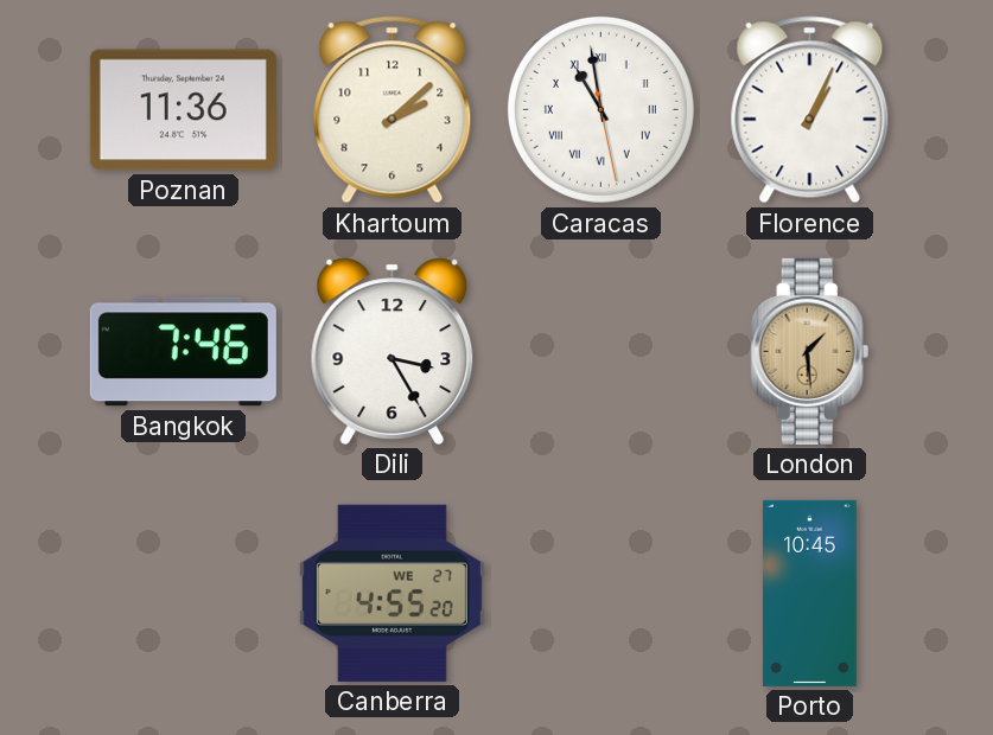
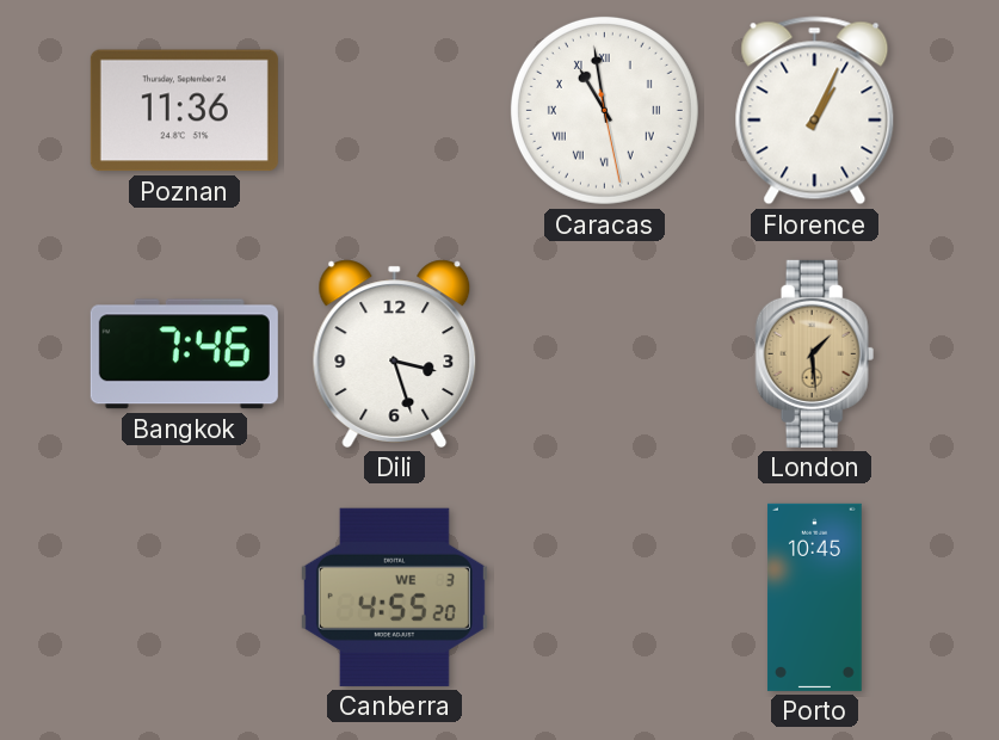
Khartoum: 2:08 -> none (393, 110)
Dili: 3:25 -> 3:27 (395, 353)
Canberra date: WE 27 -> WE 3 (394, 597)
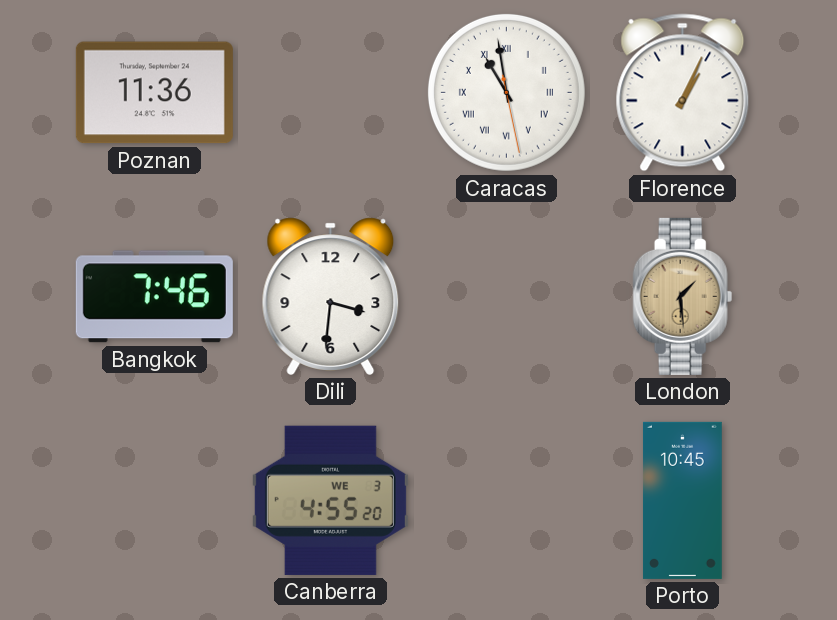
Dili: 3:27 -> 3:31 (331, 296)
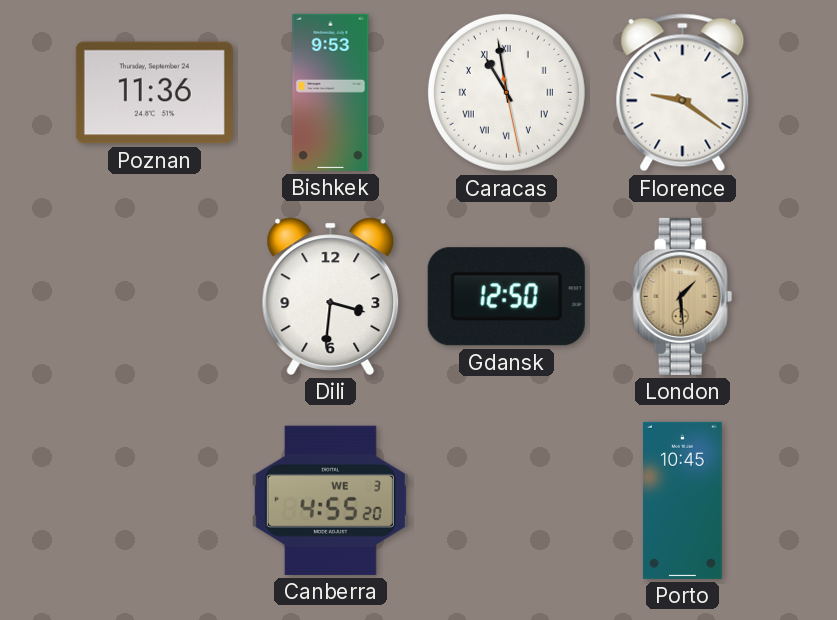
Bishkek: none -> 9:53 (331, 92)
Florence: 1:04 -> 9:21 (683, 93)
Bangkok: 7:46 -> none (154, 297)
Gdansk: none -> 12:50 (506, 297)
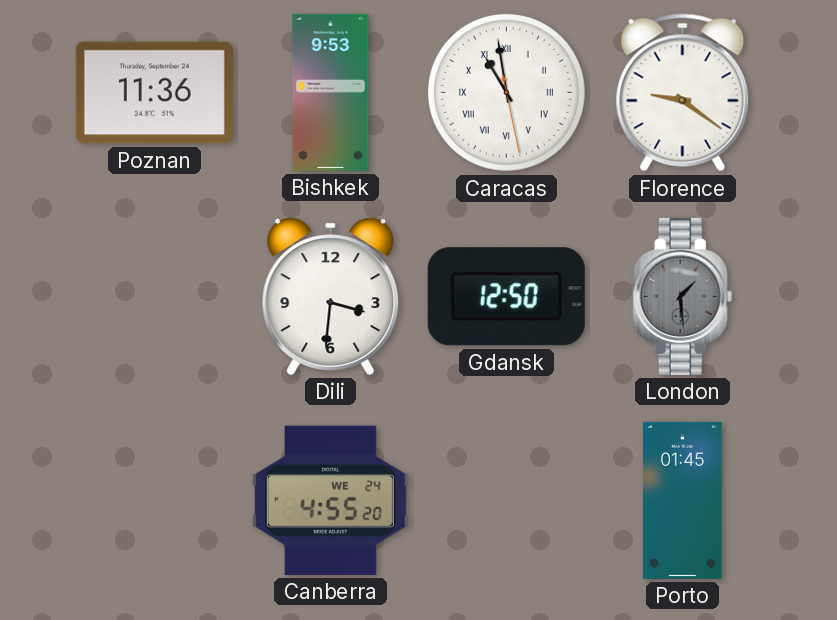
London dial: champagne -> grey (683, 296)
Canberra date: WE 3 -> WE 24 (330, 500)
Porto: 10:45 -> 01:45 (682, 500)
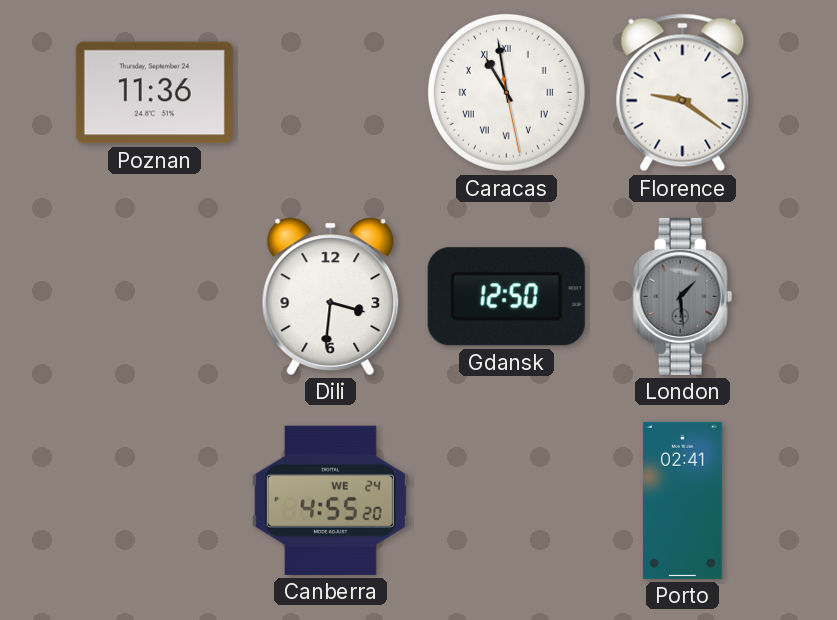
Bishkek: 9:53 -> none (331, 92)
Porto: 01:45 -> 02:41 (682, 500)
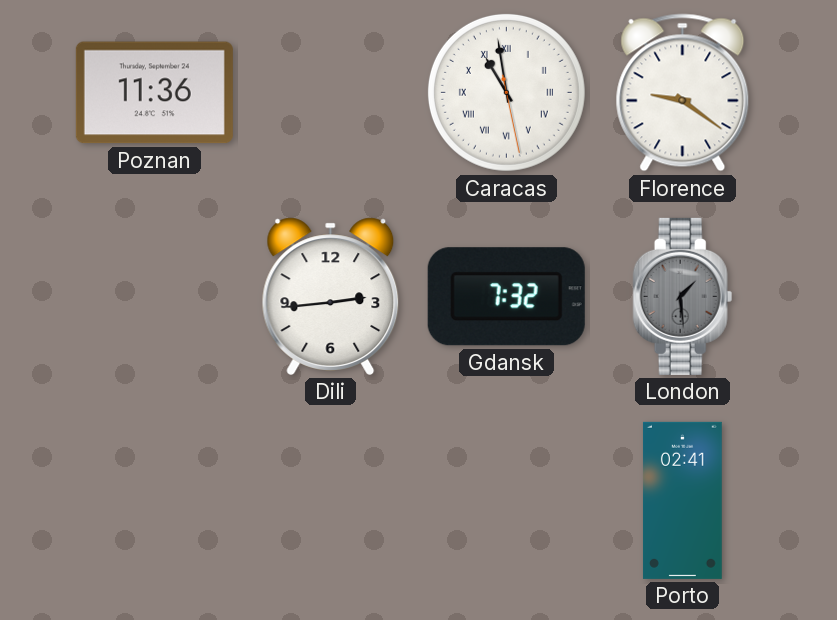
Dili: 3:31 -> 2:44 (331, 296)
Gdansk: 12:50 -> 7:32 (506, 297)
Canberra: 4:55 -> none (330, 500)
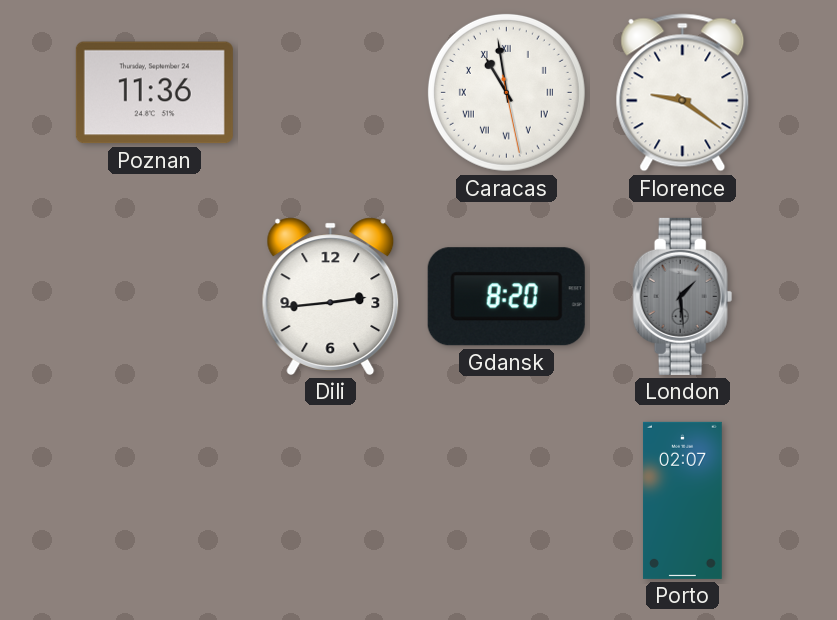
Gdansk: 7:32 -> 8:20 (506, 297)
Porto: 02:41 -> 02:07 (682, 500)
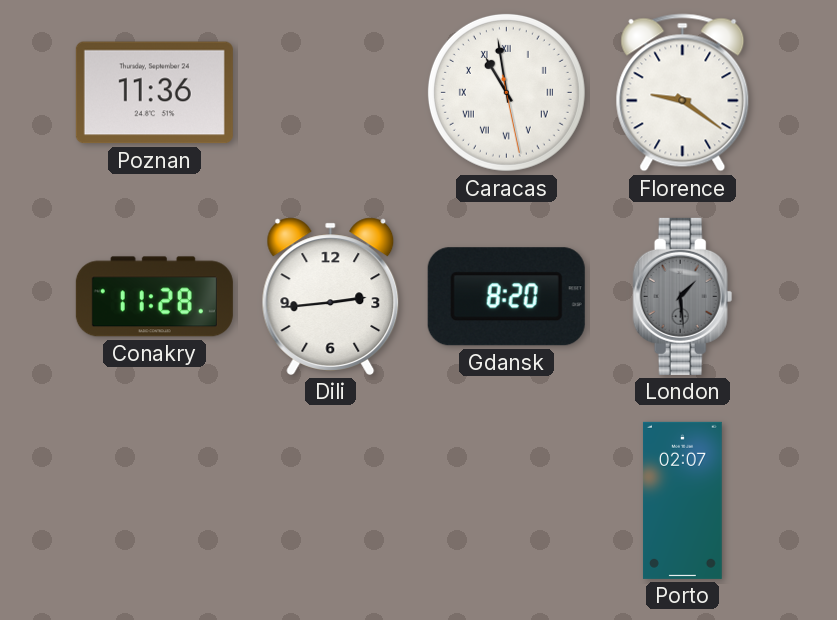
Conakry: none -> 11:28 (154, 297)
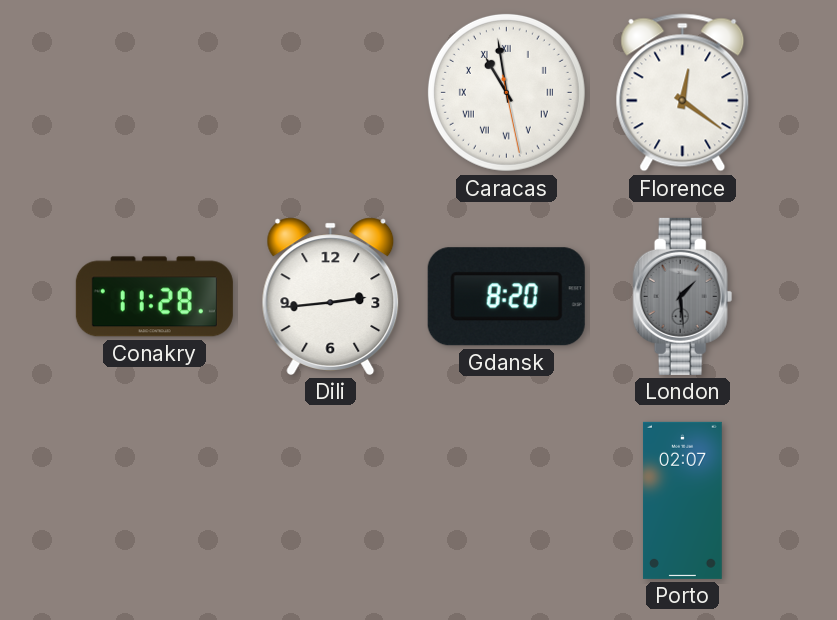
Poznan: 11:36 -> none (154, 93)
Florence: 9:21 -> 12:21 (683, 93)
